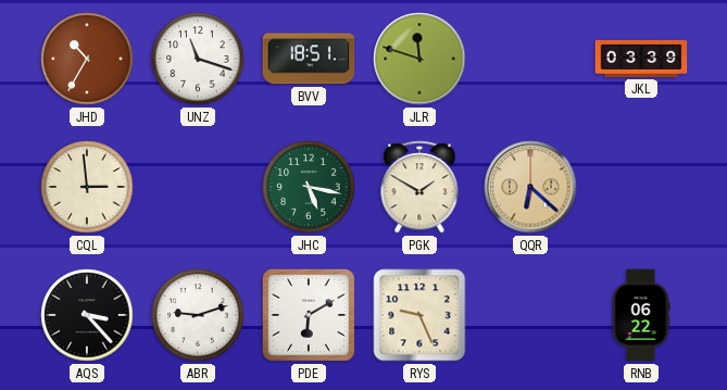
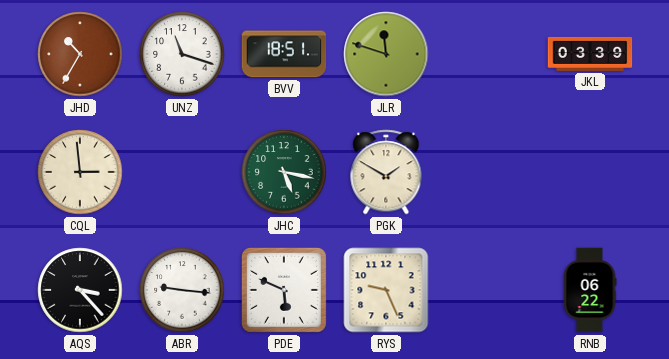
QQR: 6:22 -> none (530, 187)
ABR: 9:12 -> 9:16 (182, 290)
PDE: 6:10 -> 5:49 (284, 290)
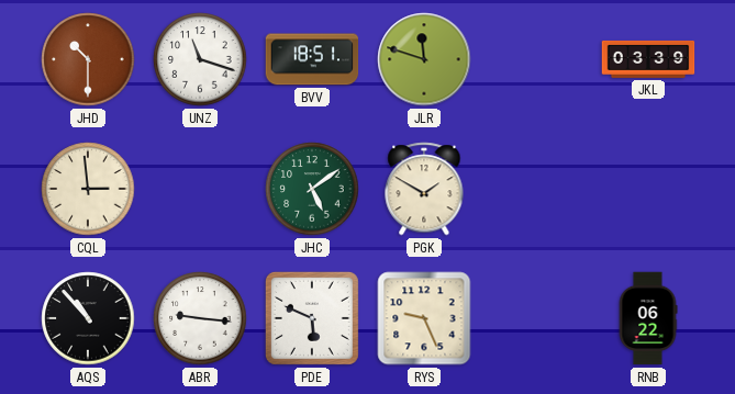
JHD: 10:35 -> 10:30 (88, 59)
JHC: 5:17 -> 5:09 (312, 189)
AQS: 3:23 -> 10:53 (88, 318)
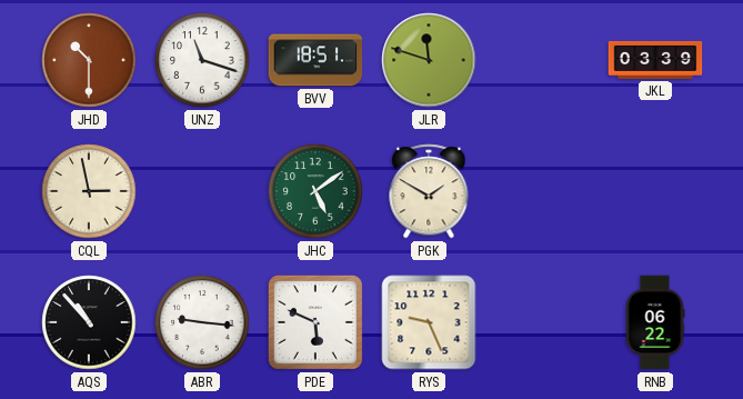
CQL: 2:59 -> 2:58 (89, 191)
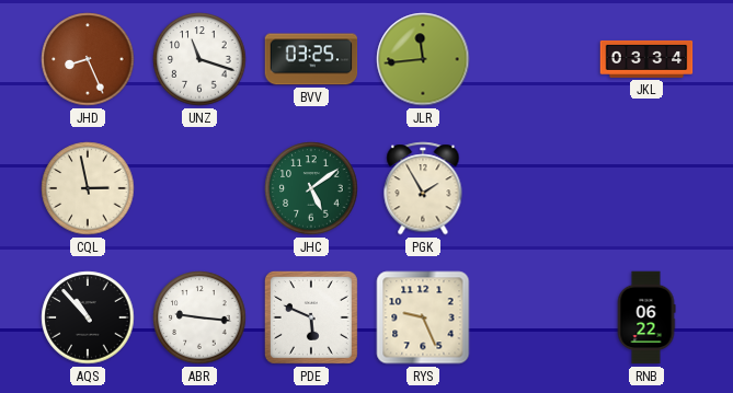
JHD: 10:30 -> 8:26 (88, 59)
BVV: 18:51 -> 03:25 (311, 59)
JLR: 11:48 -> 11:44 (423, 59)
JKL: 03:39 -> 03:34 (646, 59)
PGK: 1:50 -> 1:55 (423, 188)
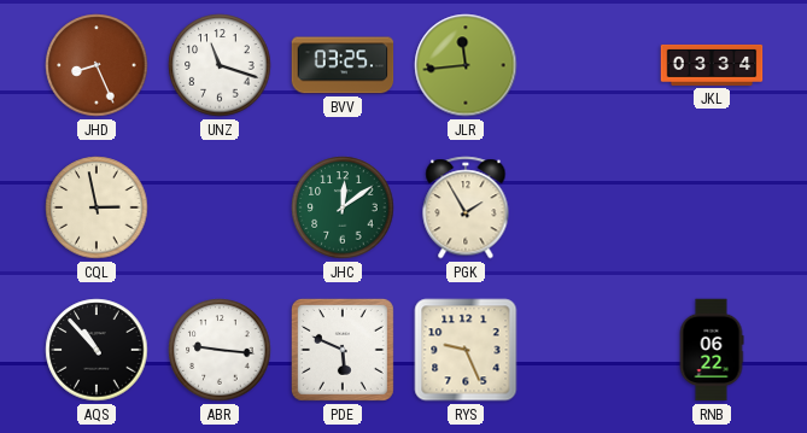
JHC: 5:09 -> 12:09 (343, 207)
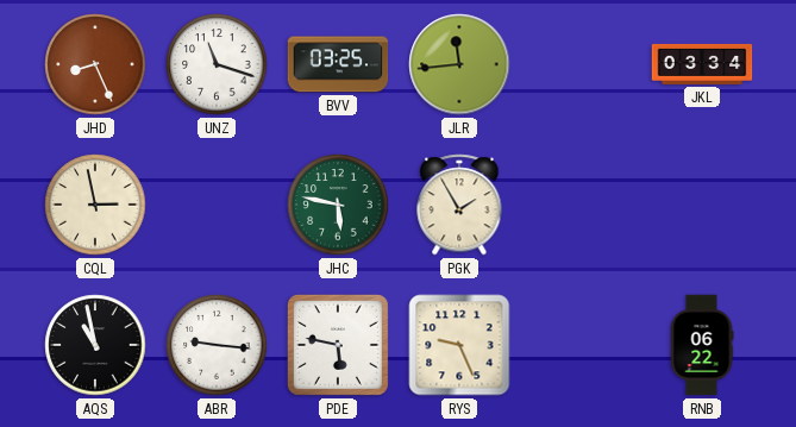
JHC: 12:09 -> 5:47 (338, 205)
AQS: 10:53 -> 10:58 (95, 345)
PDE: 5:49 -> 5:47 (338, 345)
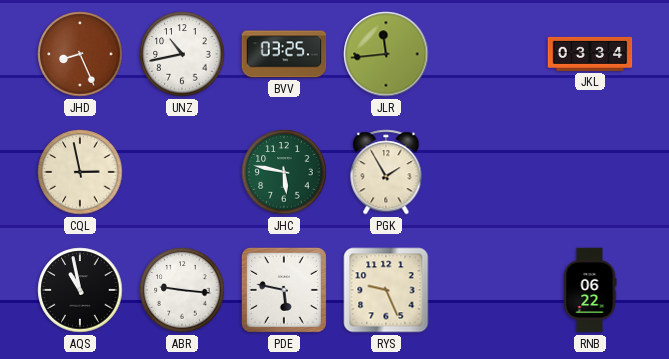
UNZ: 11:18 -> 10:43 (182, 54)
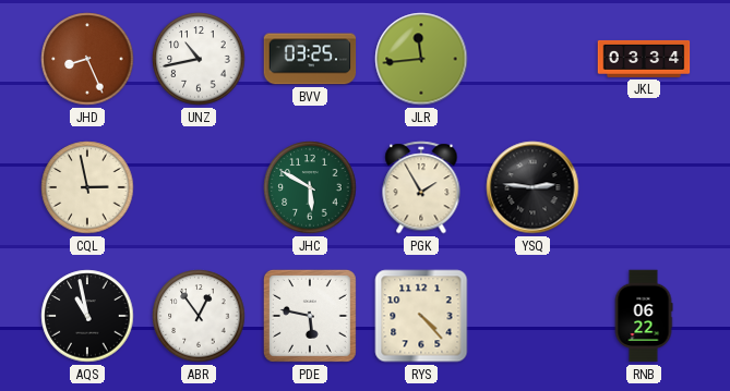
JHC: 5:47 -> 5:50 (310, 187)
YSQ: none -> 2:46 (532, 187)
ABR: 9:16 -> 12:54 (199, 316)
RYS: 9:26 -> 4:23 (421, 316)
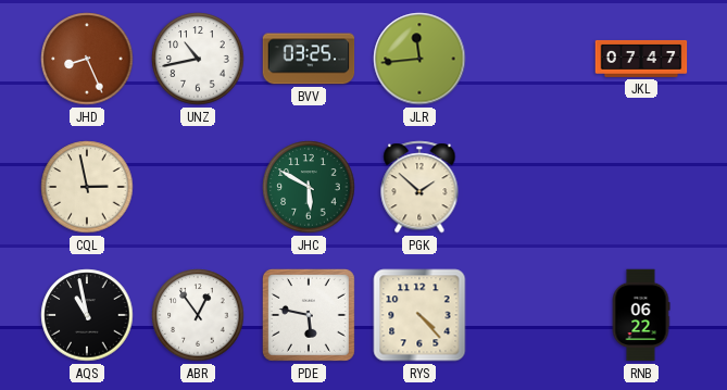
JKL: 03:34 -> 07:47 (641, 59)
PGK: 1:55 -> 1:52 (419, 187)
YSQ: 2:46 -> none (532, 187)
